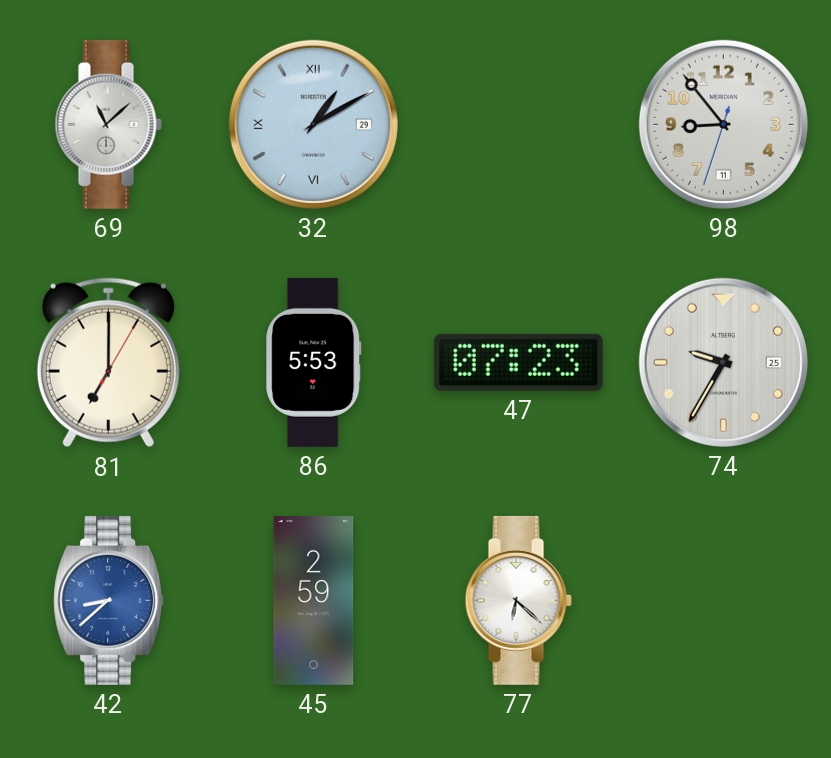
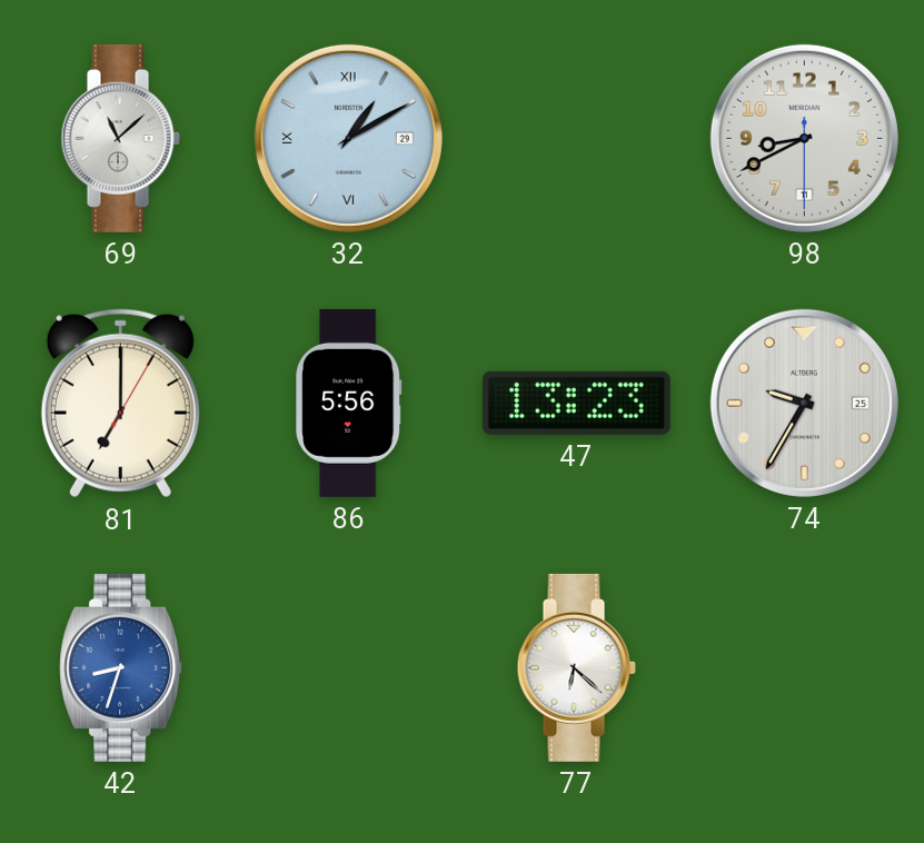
98: 8:53 -> 8:40 (804, 138)
86: 5:53 -> 5:56 (349, 403)
47: 07:23 -> 13:23 (576, 403)
42: 8:38 -> 8:33 (121, 667)
45: 2:59 -> none (314, 600)
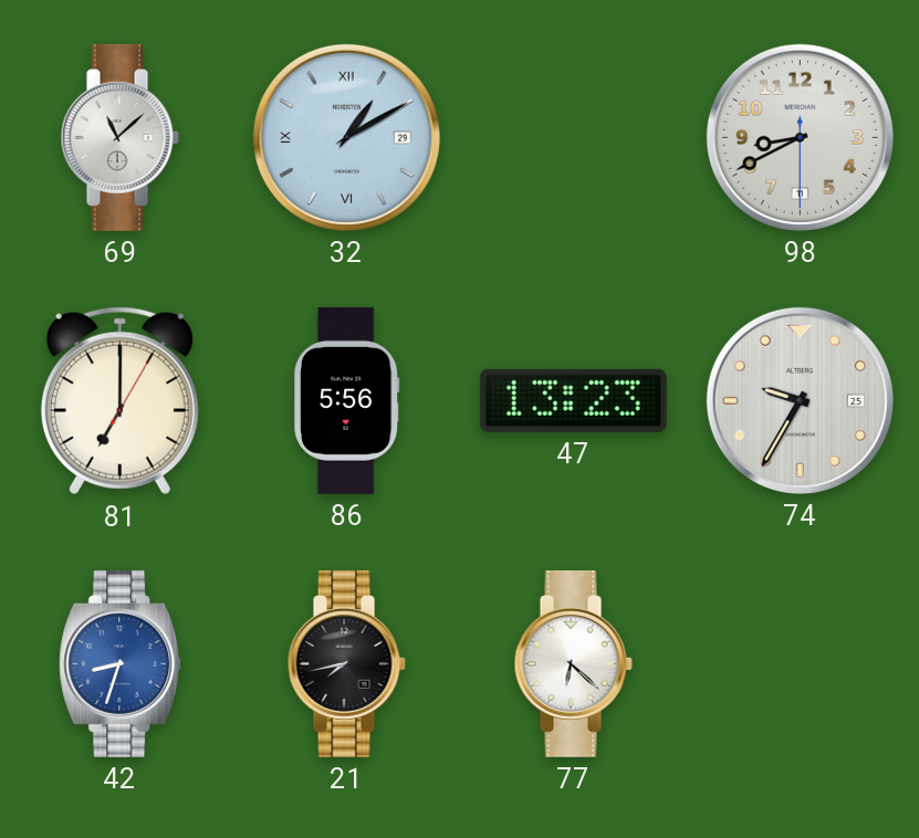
21: none -> 7:43 (346, 663)
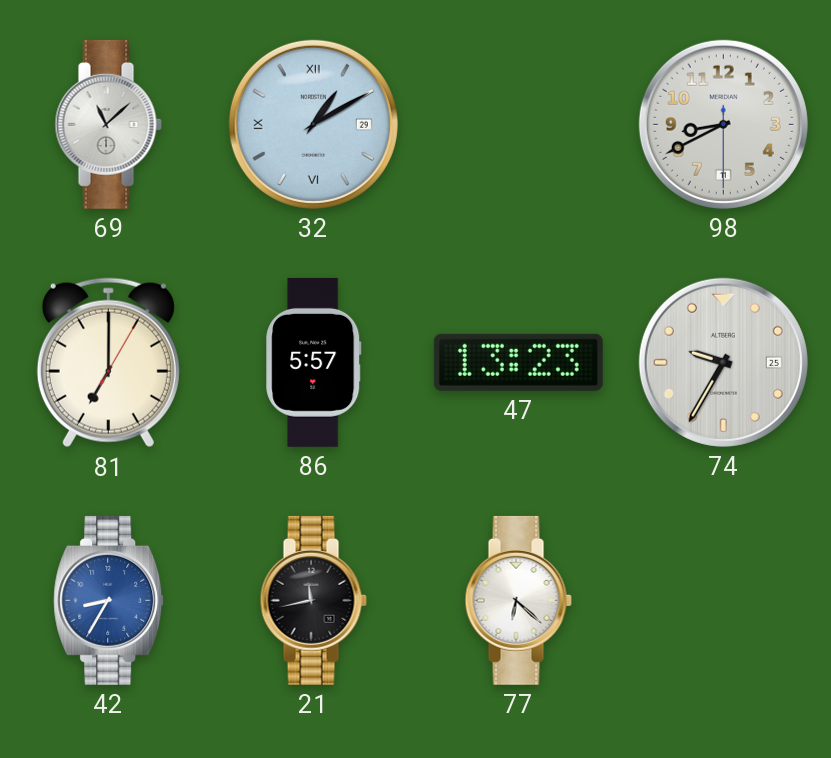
86: 5:56 -> 5:57 (314, 362)
42: 8:33 -> 8:35 (109, 600)
21: 7:43 -> 11:43 (313, 600)
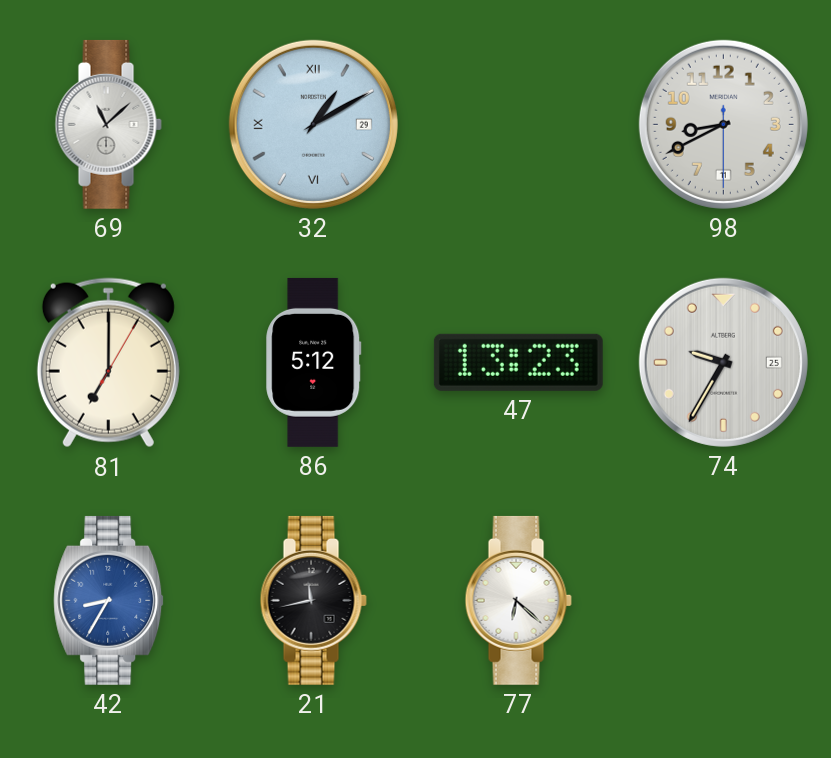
86: 5:57 -> 5:12 (314, 362)
